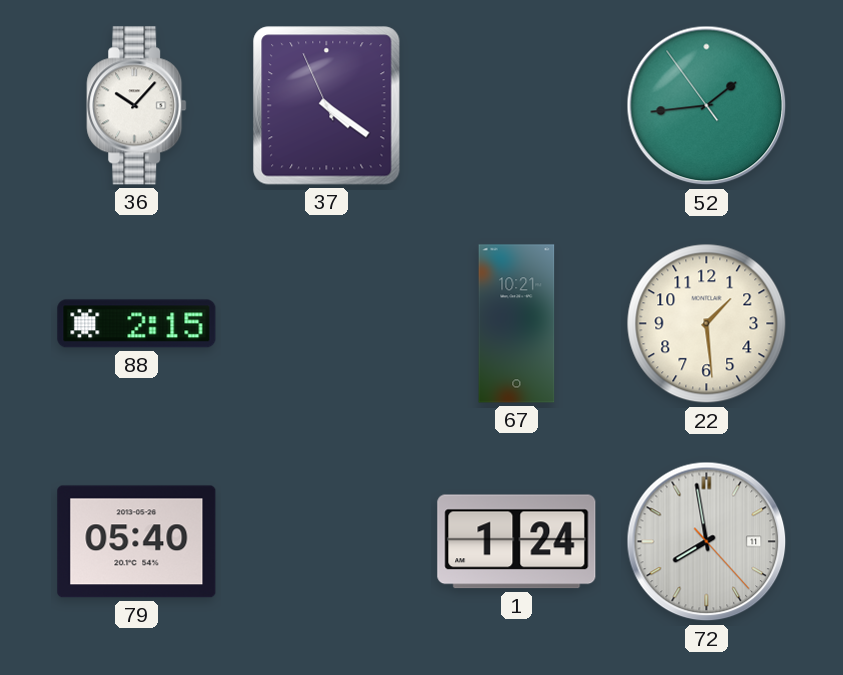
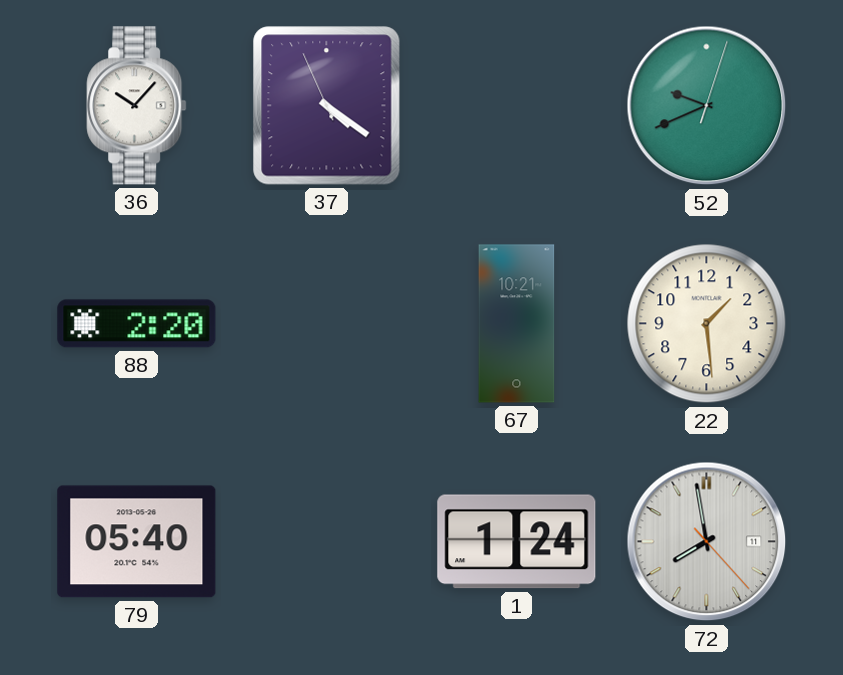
52: 1:43 -> 9:41 (707, 106)
88: 2:15 -> 2:20 (137, 324)
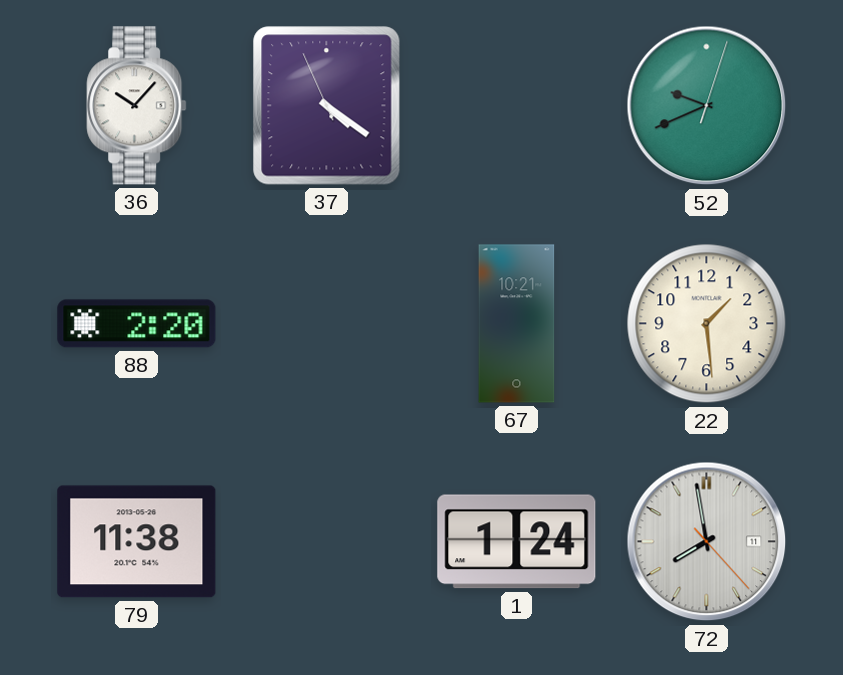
79: 05:40 -> 11:38 (137, 542)
